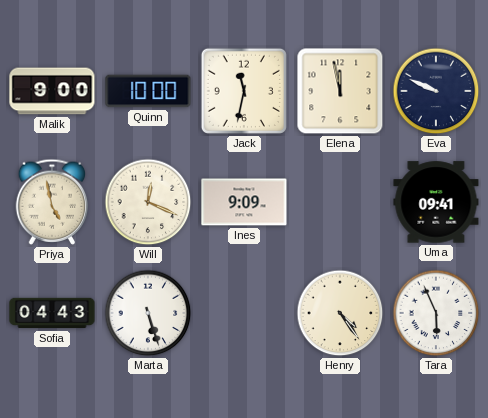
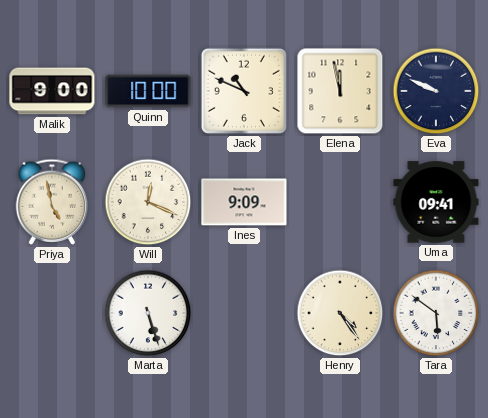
Jack: 11:32 -> 10:49 (244, 91)
Sofia: 04:43 -> none (52, 313)
Tara: 5:56 -> 5:51 (436, 313)
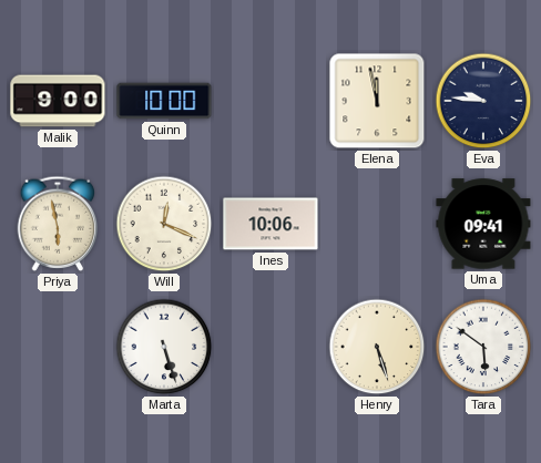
Jack: 10:49 -> none (244, 91)
Eva: 9:49 -> 9:46 (483, 101)
Priya: 4:58 -> 5:58 (58, 224)
Ines: 9:09 -> 10:06 (270, 224)
Henry: 4:24 -> 5:27 (377, 347)
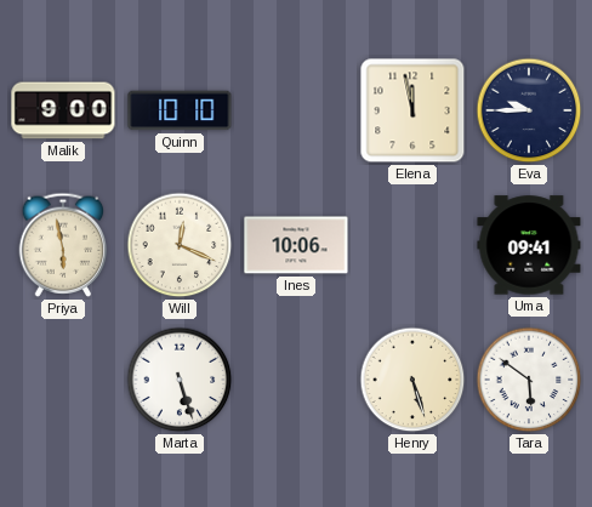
Quinn: 10:00 -> 10:10 (180, 110)
Eva: 9:46 -> 9:45 (529, 110)
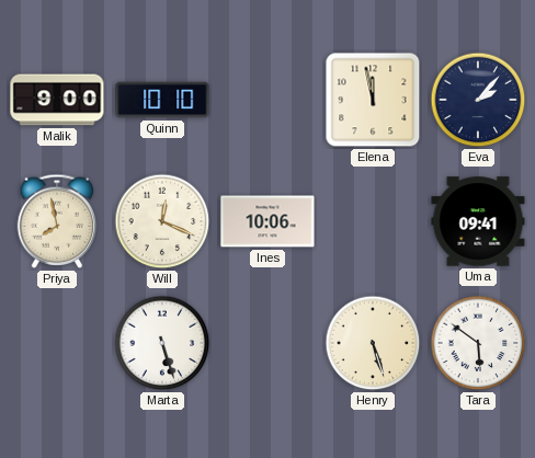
Eva: 9:45 -> 2:07 (478, 100)
Priya: 5:58 -> 7:58 (57, 221)
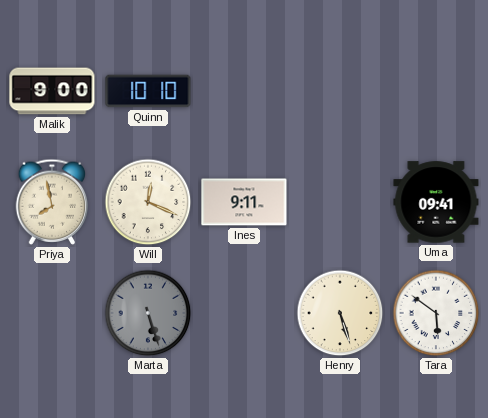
Elena: 11:58 -> none (373, 100)
Eva: 2:07 -> none (478, 100)
Ines: 10:06 -> 9:11 (244, 202)
Marta dial: white -> grey (148, 313)
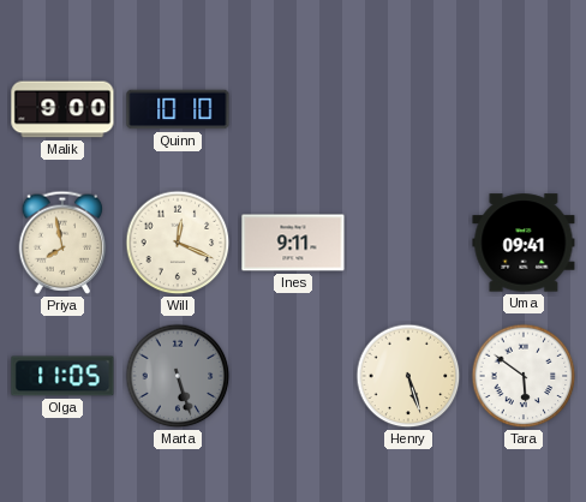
Olga: none -> 11:05 (62, 376)
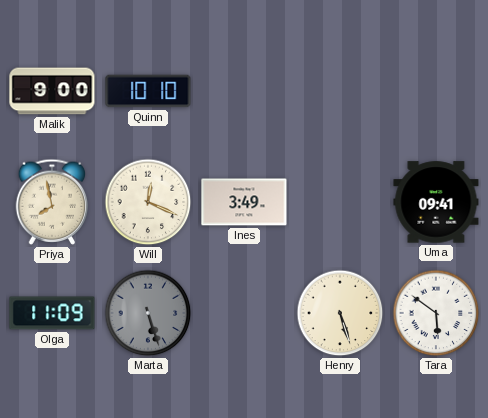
Ines: 9:11 -> 3:49 (244, 202)
Olga: 11:05 -> 11:09 (52, 313)
